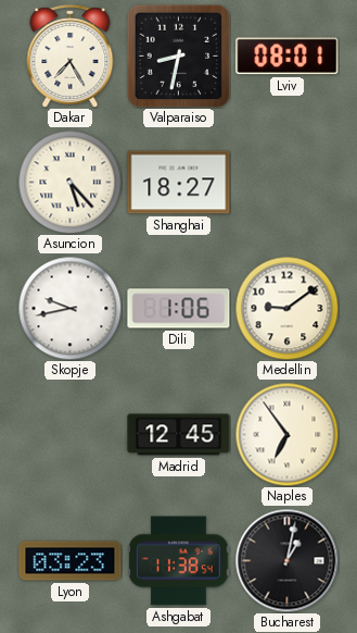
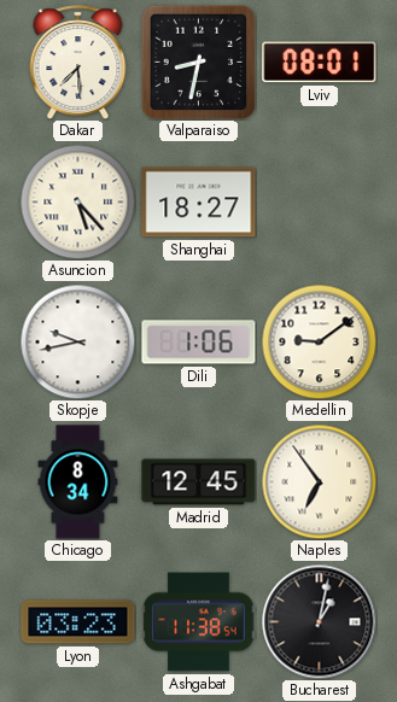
Dakar: 7:25 -> 7:29 (78, 63)
Chicago: none -> 8:34 (78, 482)
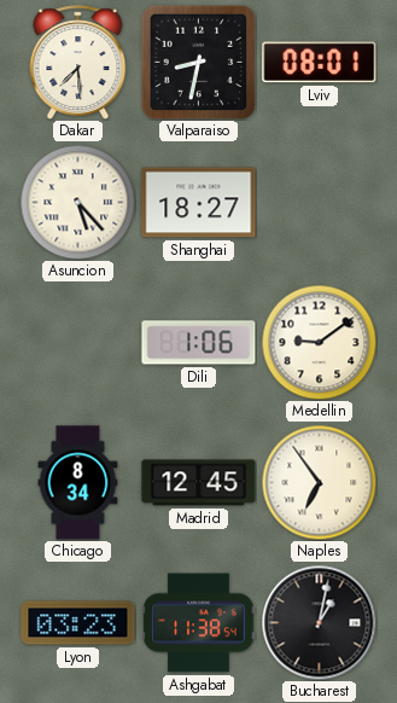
Skopje: 9:43 -> none (77, 341)
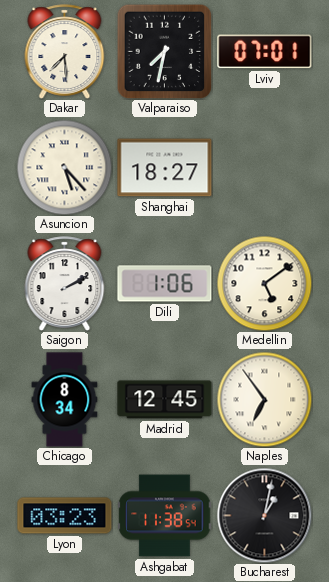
Valparaiso: 8:32 -> 7:32 (164, 51)
Lviv: 08:01 -> 07:01 (265, 52)
Saigon: none -> 2:10 (65, 284)
Medellin: 9:09 -> 5:09 (264, 283)
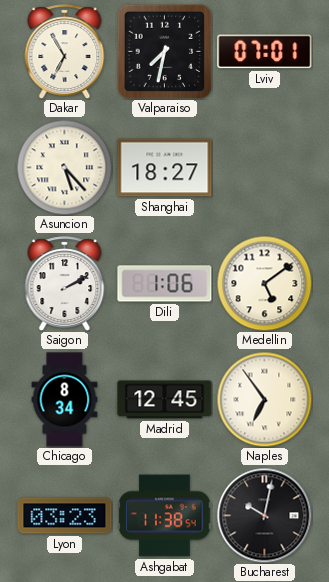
Dakar: 7:29 -> 6:55 (65, 52)
Bucharest: 1:02 -> 10:02 (264, 515)
